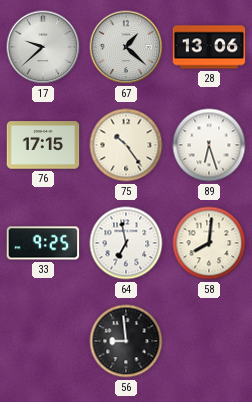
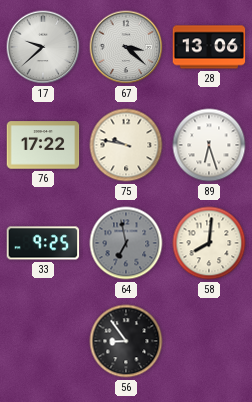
67: 1:22 -> 3:22 (126, 47)
76: 17:15 -> 17:22 (43, 145)
75: 10:24 -> 9:47 (126, 145)
64 dial: white -> grey (126, 243)
56: 8:59 -> 8:54 (126, 341)
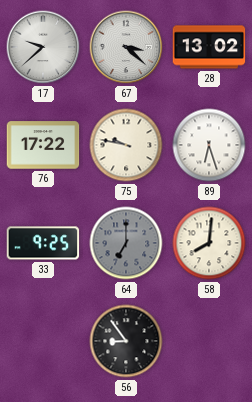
28: 13:06 -> 13:02 (209, 47)
64: 6:58 -> 7:00 (126, 243)
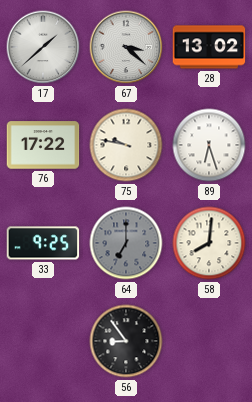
17: 9:38 -> 1:38 (43, 47)
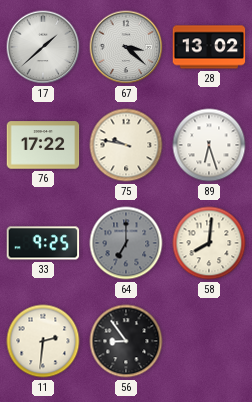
11: none -> 2:31 (43, 341)
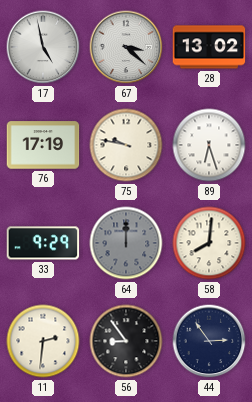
17: 1:38 -> 4:58 (43, 47)
76: 17:22 -> 17:19 (43, 145)
33: 9:25 -> 9:29 (43, 243)
64: 7:00 -> 12:00 (126, 243)
44: none -> 2:54 (209, 341)
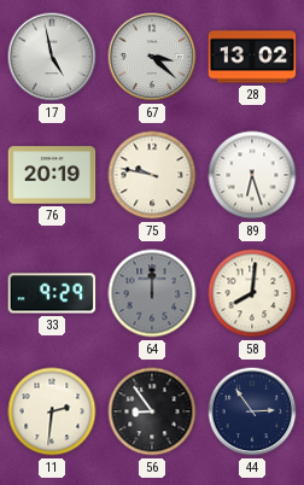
76: 17:19 -> 20:19 (52, 175)
